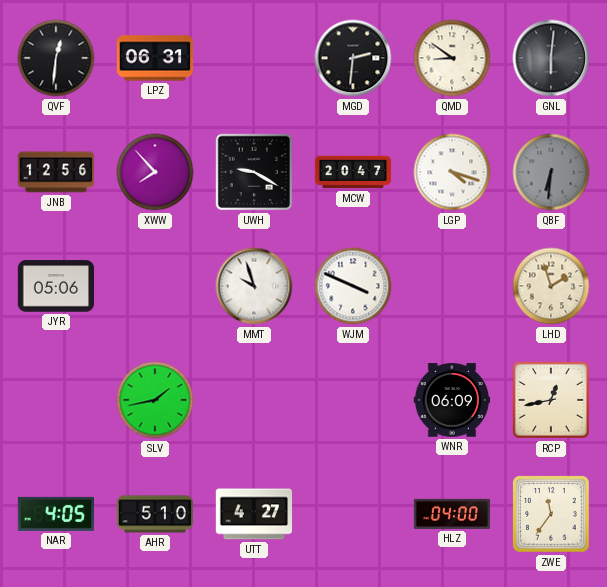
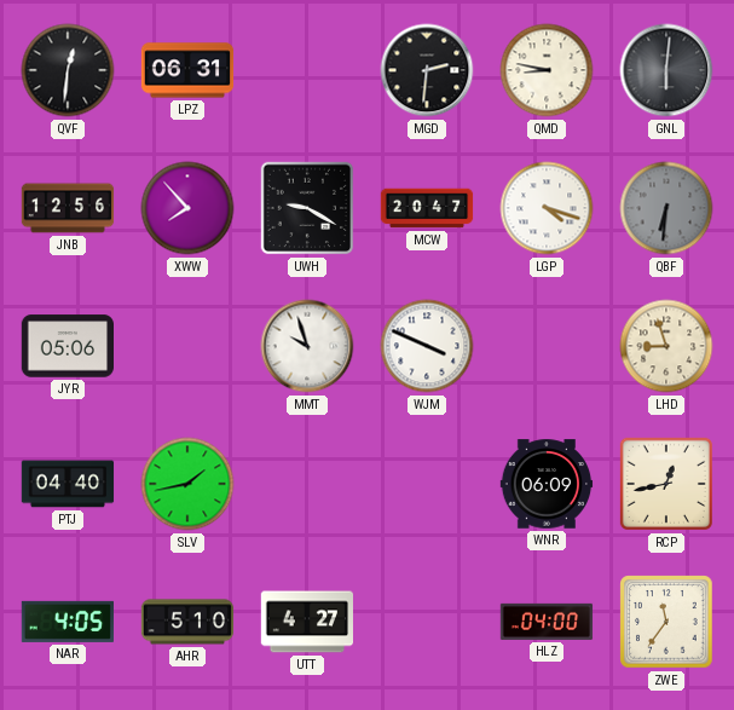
QMD: 8:51 -> 8:47 (547, 70)
LHD: 1:57 -> 8:57 (666, 346)
PTJ: none -> 04:40 (68, 484)
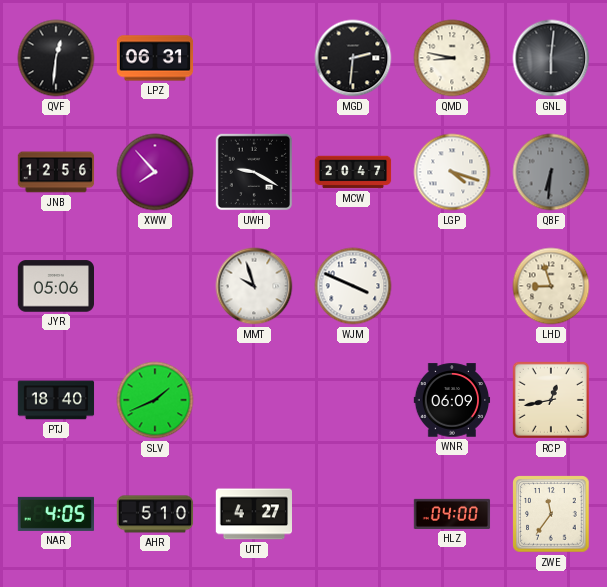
PTJ: 04:40 -> 18:40 (56, 400)
SLV: 1:43 -> 1:41 (155, 400)
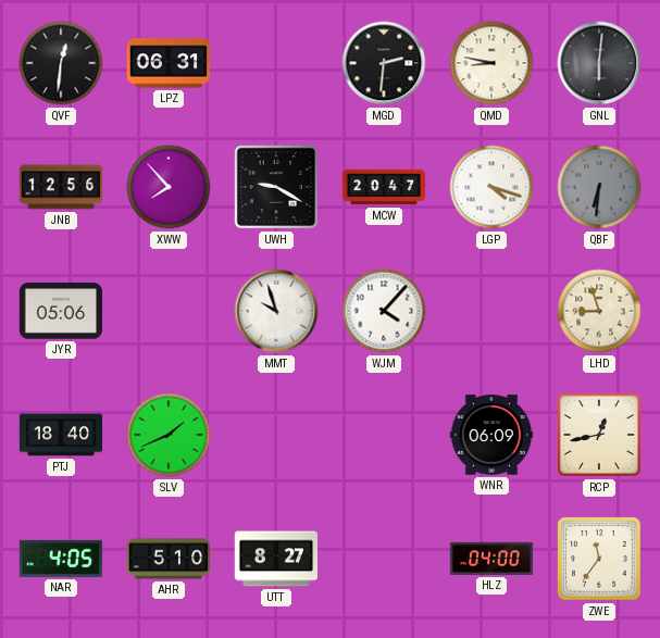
WJM: 3:49 -> 4:07 (384, 311)
UTT: 4:27 -> 8:27 (275, 559)
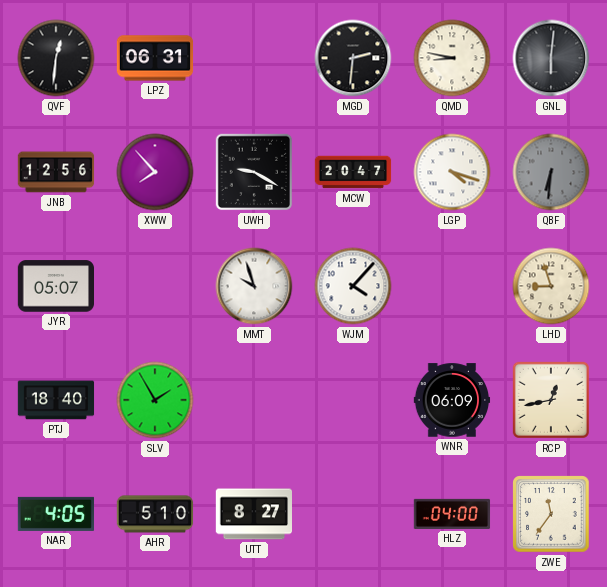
JYR: 05:06 -> 05:07 (56, 286)
SLV: 1:41 -> 1:55 (155, 400)
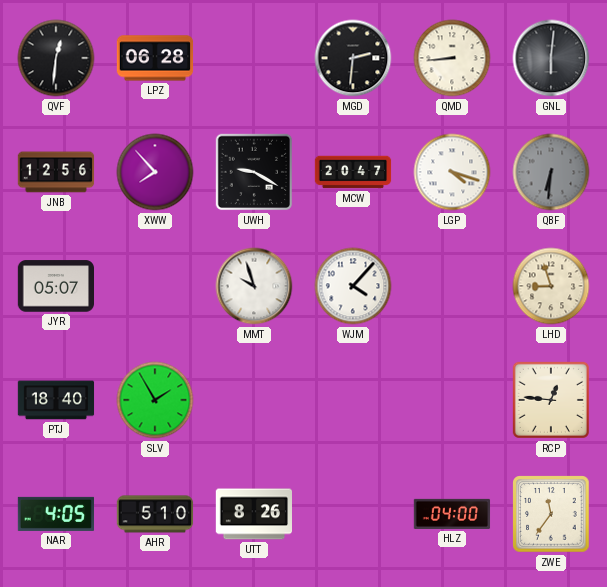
LPZ: 06:31 -> 06:28 (155, 58)
QMD: 8:47 -> 8:44 (452, 58)
WNR: 06:09 -> none (452, 400)
RCP: 12:43 -> 12:46 (551, 400)
UTT: 8:27 -> 8:26 (253, 514)
